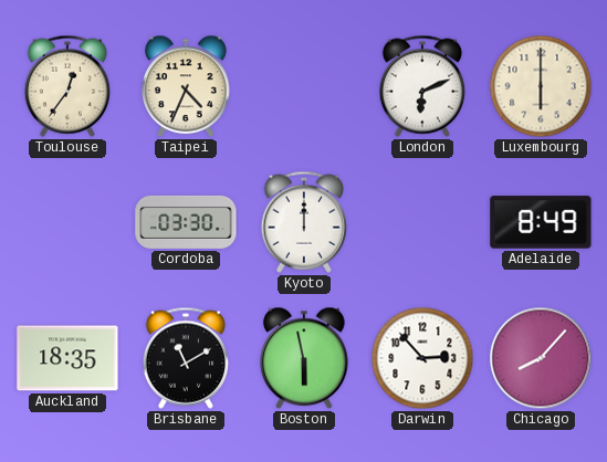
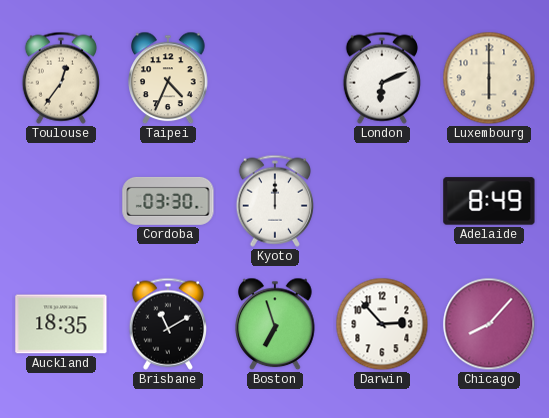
Boston: 5:58 -> 6:57 (275, 324)
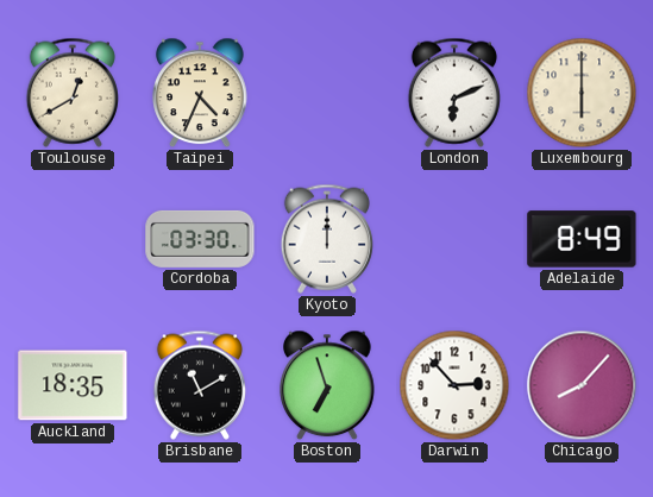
Toulouse: 12:36 -> 12:40 (73, 93)
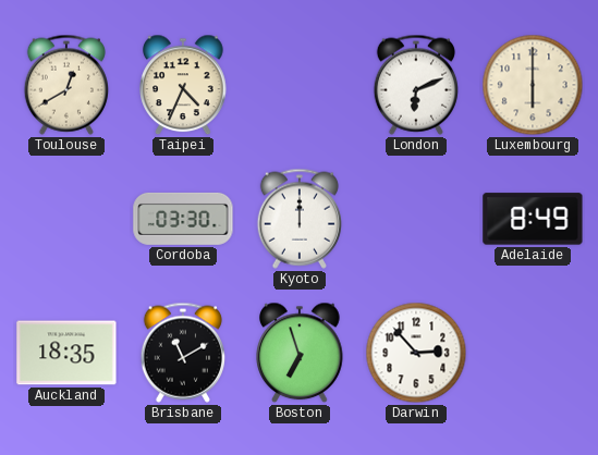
Chicago: 8:07 -> none (582, 385)
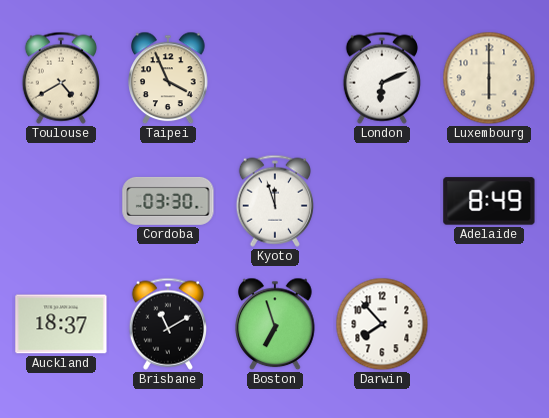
Toulouse: 12:40 -> 4:40 (61, 78)
Taipei: 4:34 -> 3:56 (168, 78)
Kyoto: 12:00 -> 11:57 (275, 201)
Auckland: 18:35 -> 18:37 (61, 324)
Darwin: 2:53 -> 7:53 (382, 324)
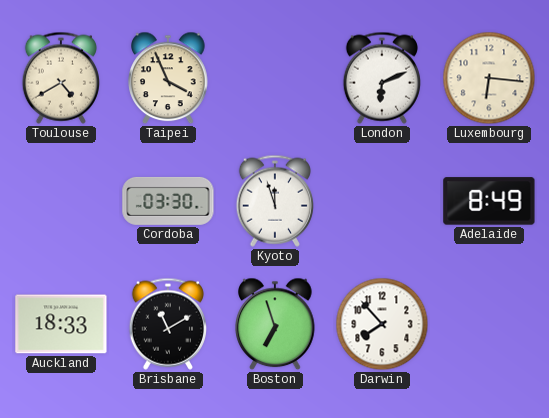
Luxembourg: 6:00 -> 6:16 (489, 78)
Auckland: 18:37 -> 18:33 (61, 324)
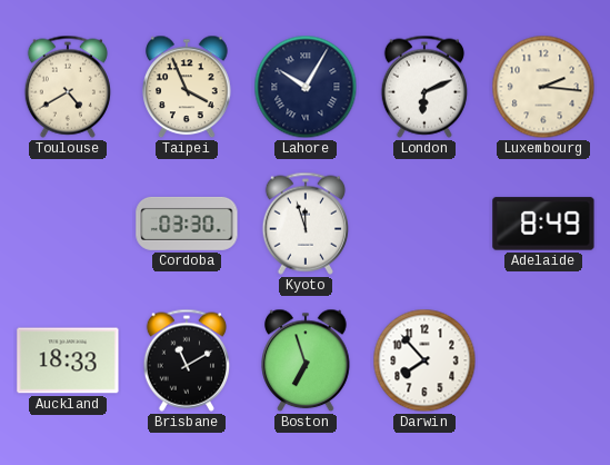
Lahore: none -> 10:05 (306, 87)
Luxembourg: 6:16 -> 2:16 (543, 87)
